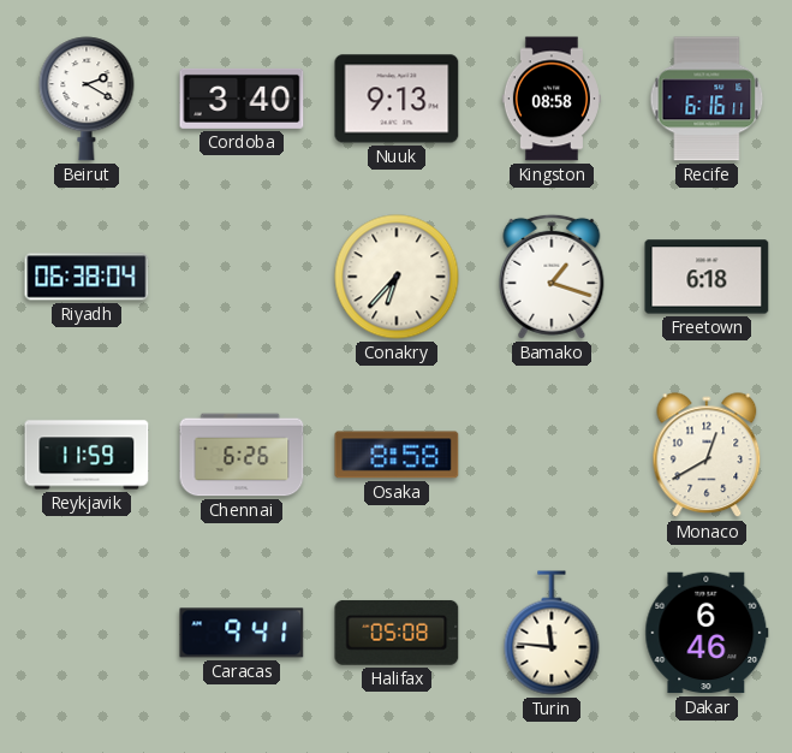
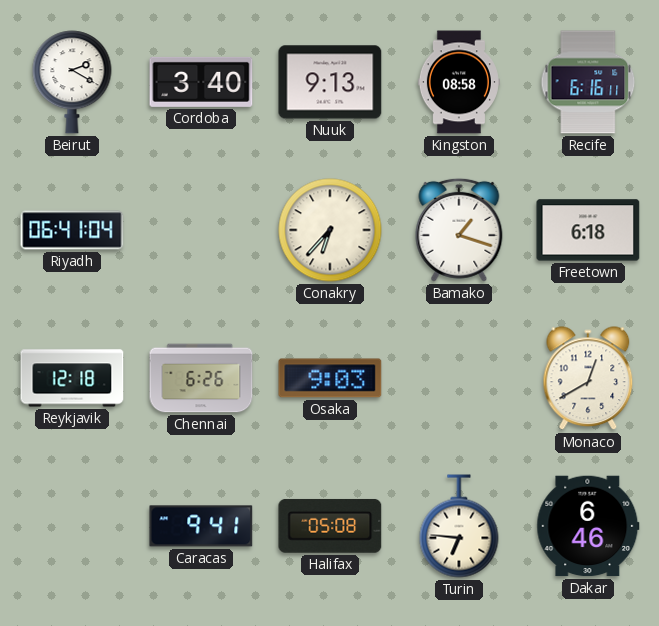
Riyadh: 06:38 -> 06:41 (72, 230)
Reykjavik: 11:59 -> 12:18 (72, 378)
Osaka: 8:58 -> 9:03 (330, 378)
Turin: 11:46 -> 6:46 (459, 526)
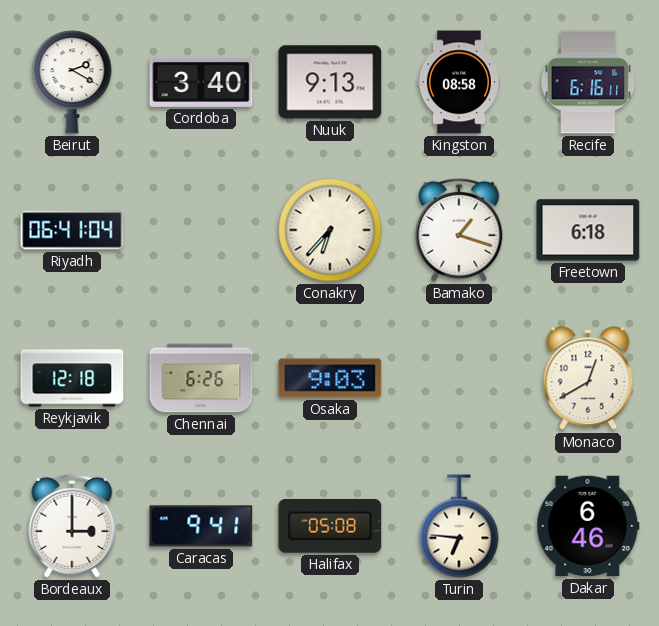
Bordeaux: none -> 3:00 (72, 526)
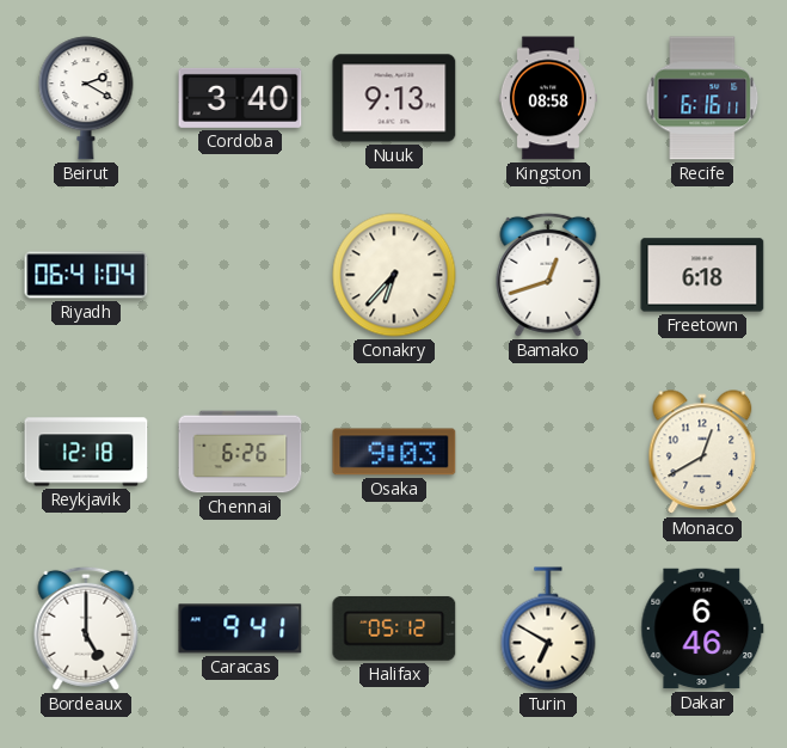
Bamako: 1:18 -> 12:42 (548, 275)
Bordeaux: 3:00 -> 5:00 (86, 629)
Halifax: 05:08 -> 05:12 (394, 629)
Turin: 6:46 -> 6:50 (548, 629)
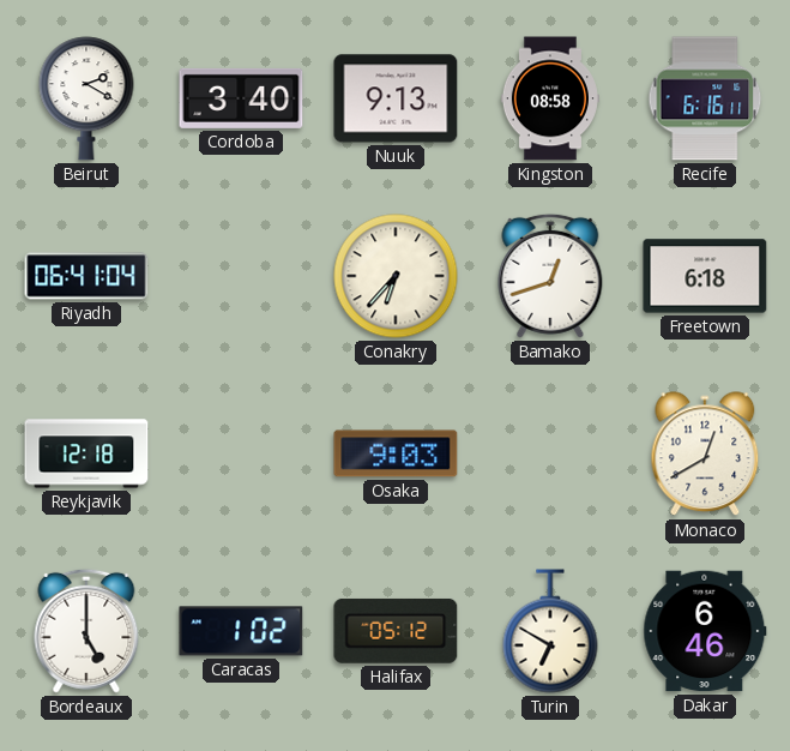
Chennai: 6:26 -> none (240, 452)
Caracas: 9:41 -> 1:02 (241, 631)
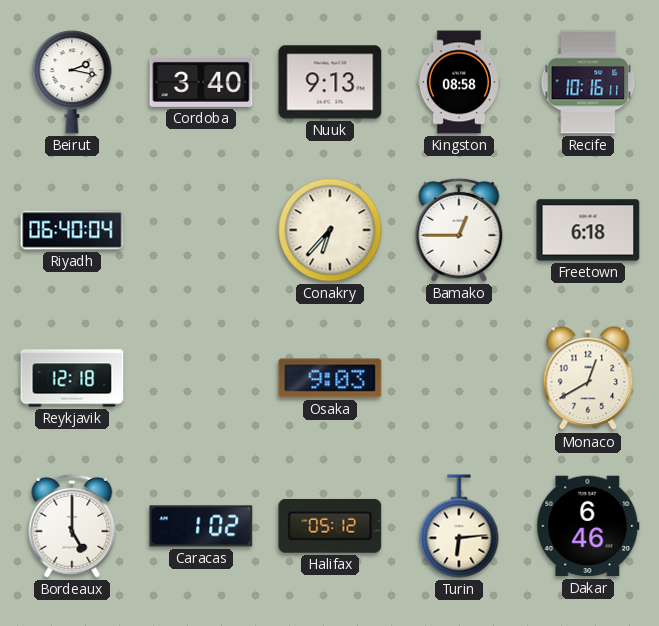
Beirut: 2:20 -> 2:17 (72, 82)
Recife: 6:16 -> 10:16 (588, 82)
Riyadh: 06:41 -> 06:40 (72, 230)
Bamako: 12:42 -> 12:45 (459, 230)
Turin: 6:50 -> 6:14 (459, 526)
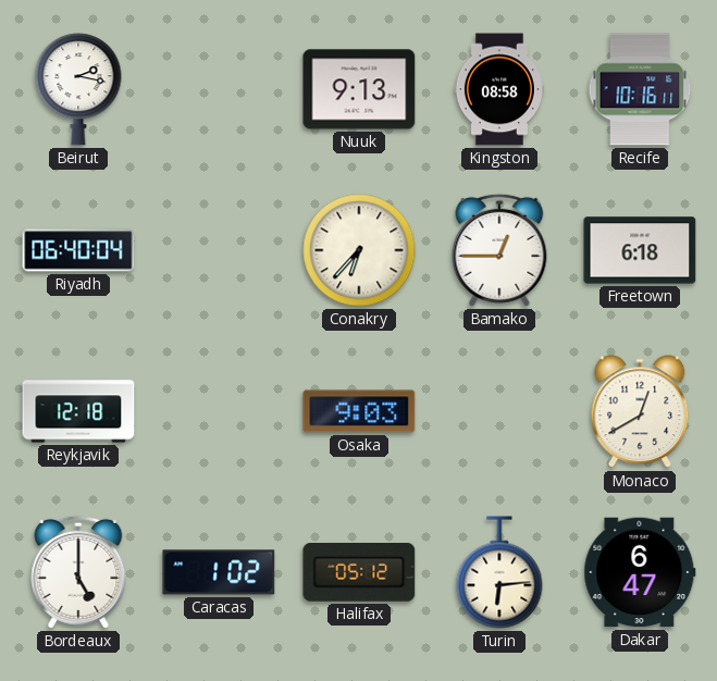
Cordoba: 3:40 -> none (201, 82)
Dakar: 6:46 -> 6:47 (640, 572)
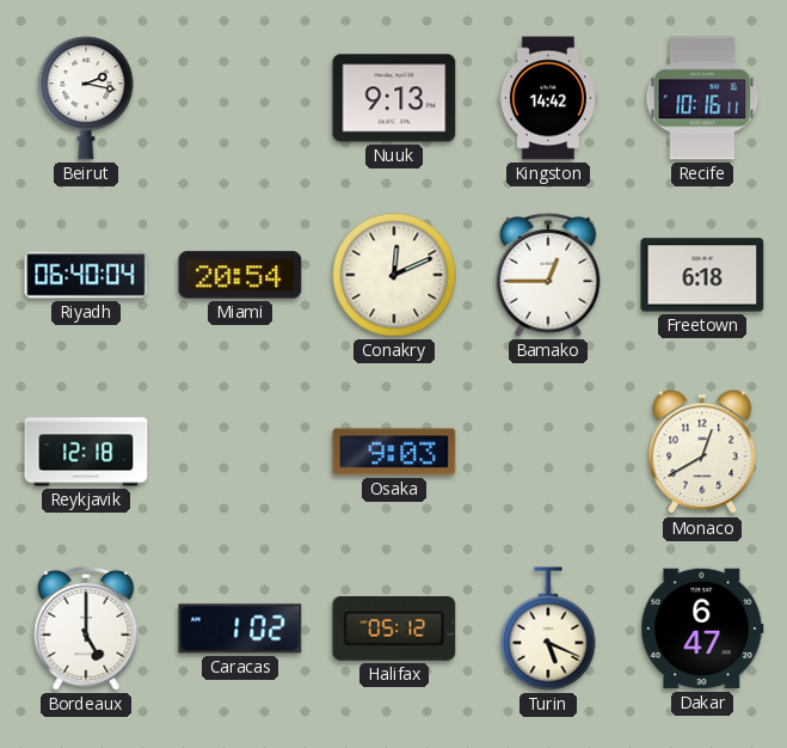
Kingston: 08:58 -> 14:42 (548, 98)
Miami: none -> 20:54 (240, 275)
Conakry: 6:37 -> 12:11 (394, 275)
Turin: 6:14 -> 5:19 (548, 629)
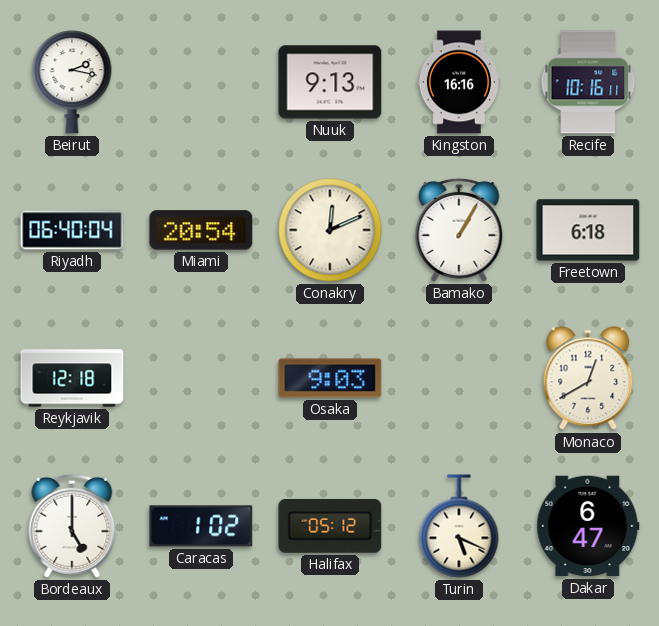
Kingston: 14:42 -> 16:16 (459, 82)
Bamako: 12:45 -> 1:05 (459, 230)
